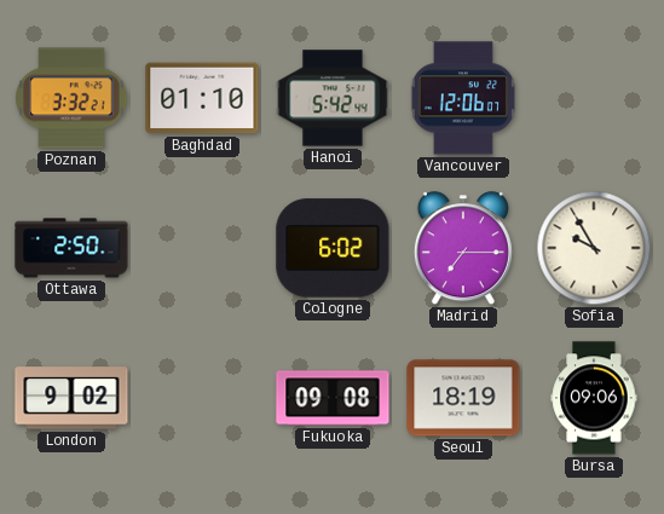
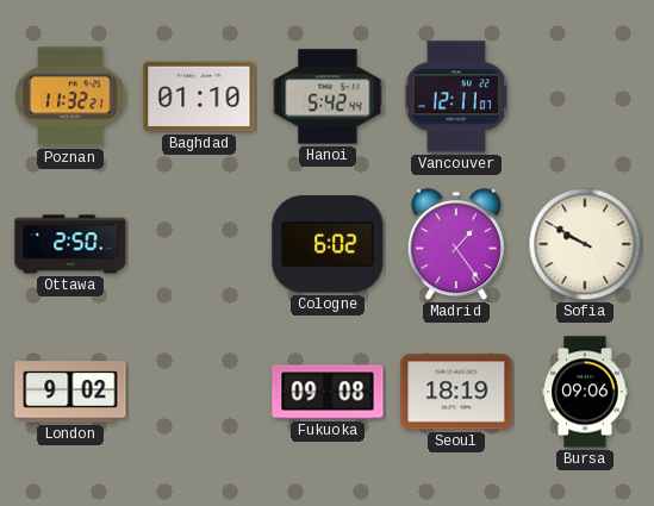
Poznan: 3:32 -> 11:32 (70, 96)
Vancouver: 12:06 -> 12:11 (456, 96)
Madrid: 7:15 -> 1:24 (456, 245)
Sofia: 9:55 -> 9:50 (585, 244)
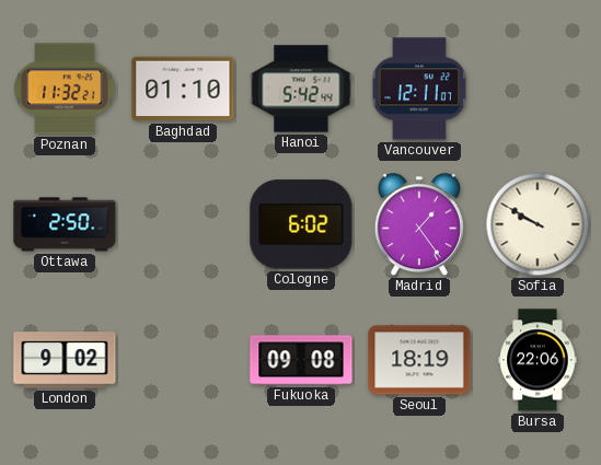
Bursa: 09:06 -> 22:06 (538, 360)
